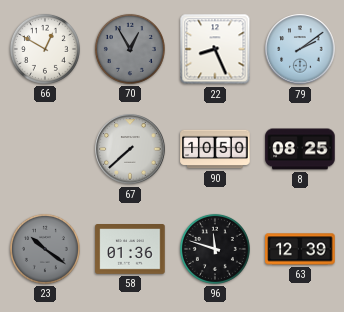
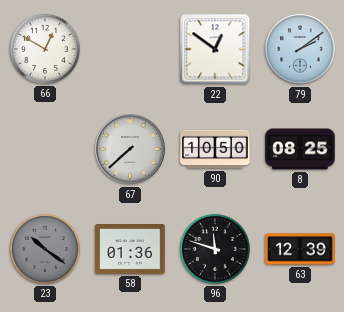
70: 12:55 -> none (130, 49)
22: 8:26 -> 12:51 (215, 49)
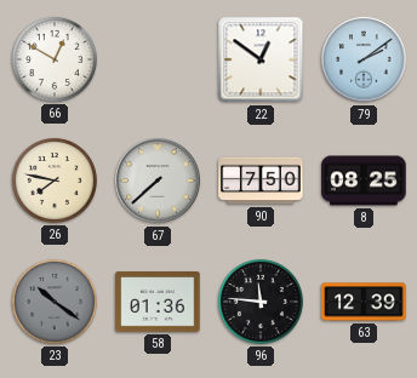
26: none -> 7:47 (55, 181)
90: 10:50 -> 7:50 (261, 181)
96: 11:48 -> 11:46 (261, 302)
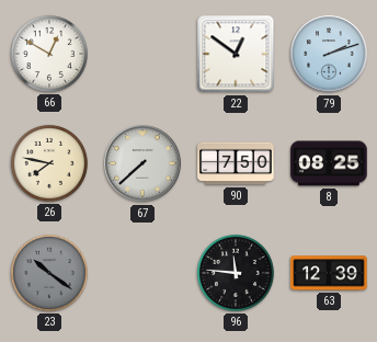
79: 2:09 -> 2:12 (329, 54)
58: 01:36 -> none (158, 303)
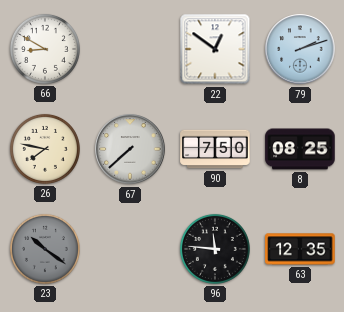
66: 12:50 -> 8:50 (45, 49)
63: 12:39 -> 12:35 (300, 249)
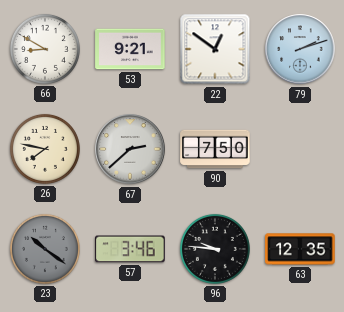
53: none -> 9:21 (130, 49)
67: 7:38 -> 2:38 (130, 149)
8: 08:25 -> none (300, 149)
57: none -> 3:46 (130, 249)
96: 11:46 -> 9:46 (215, 249)
